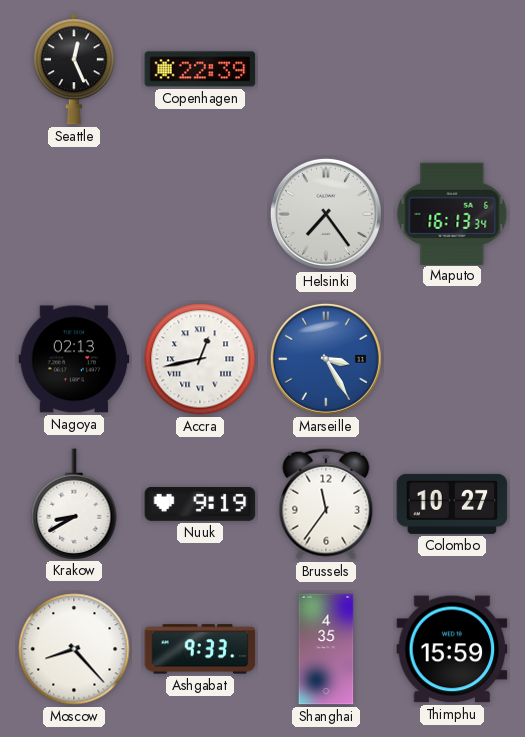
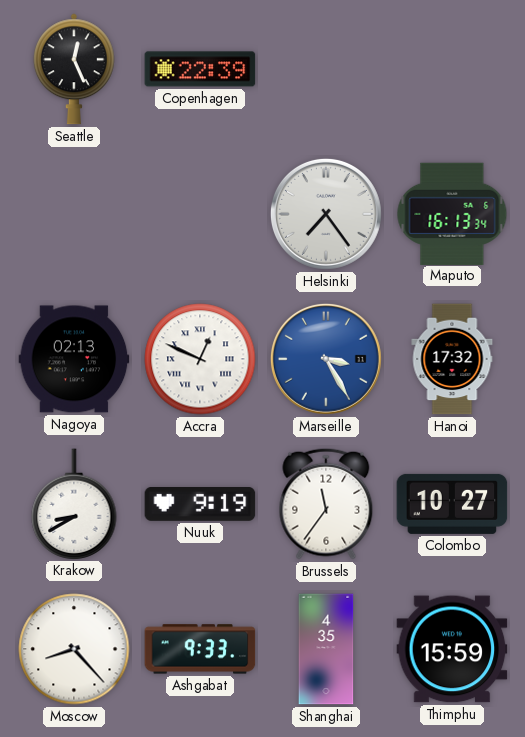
Accra: 12:43 -> 12:49 (200, 359)
Hanoi: none -> 17:32 (452, 359)
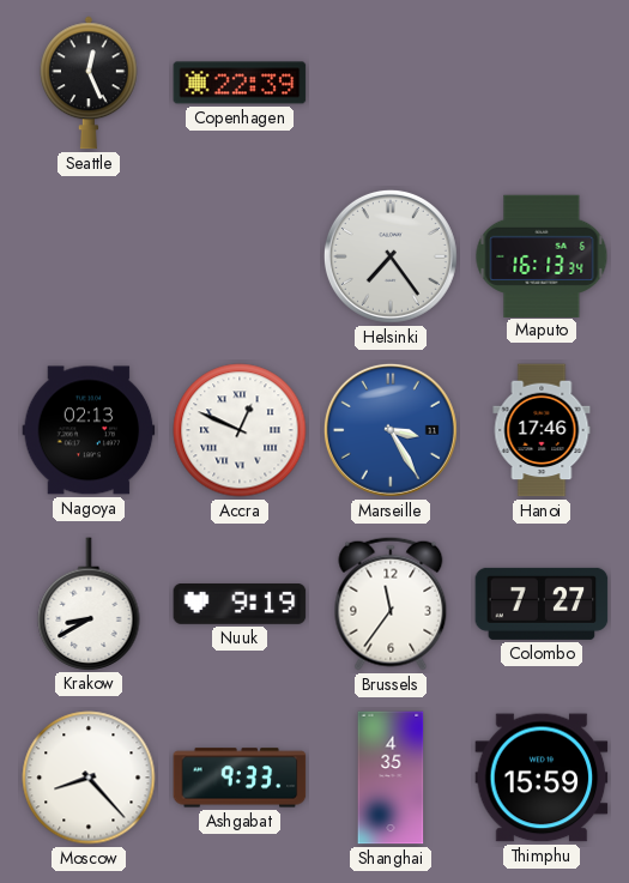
Hanoi: 17:32 -> 17:46 (542, 430)
Colombo: 10:27 -> 7:27 (542, 604)
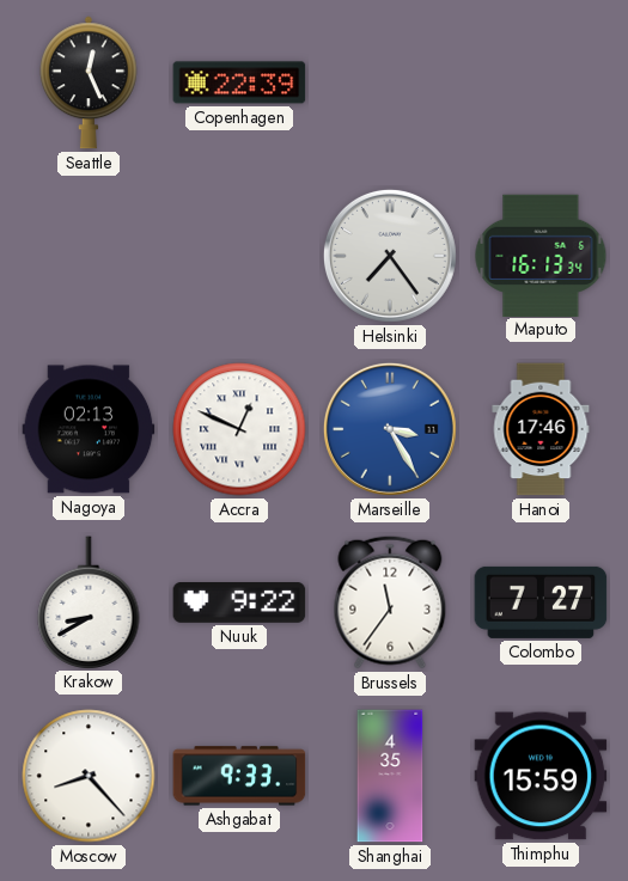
Nuuk: 9:19 -> 9:22 (239, 604)
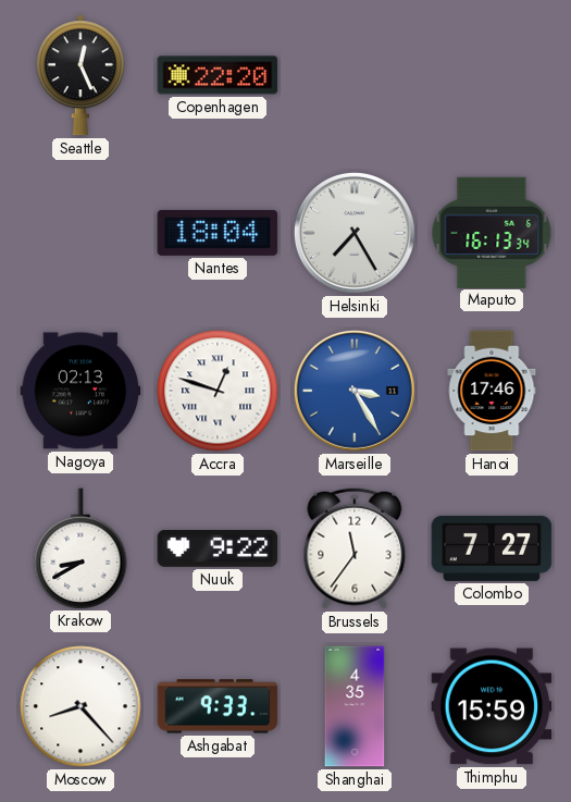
Copenhagen: 22:39 -> 22:20 (218, 75)
Nantes: none -> 18:04 (218, 233)
Helsinki: 7:24 -> 7:25 (355, 233)
Accra: 12:49 -> 12:48 (218, 391)
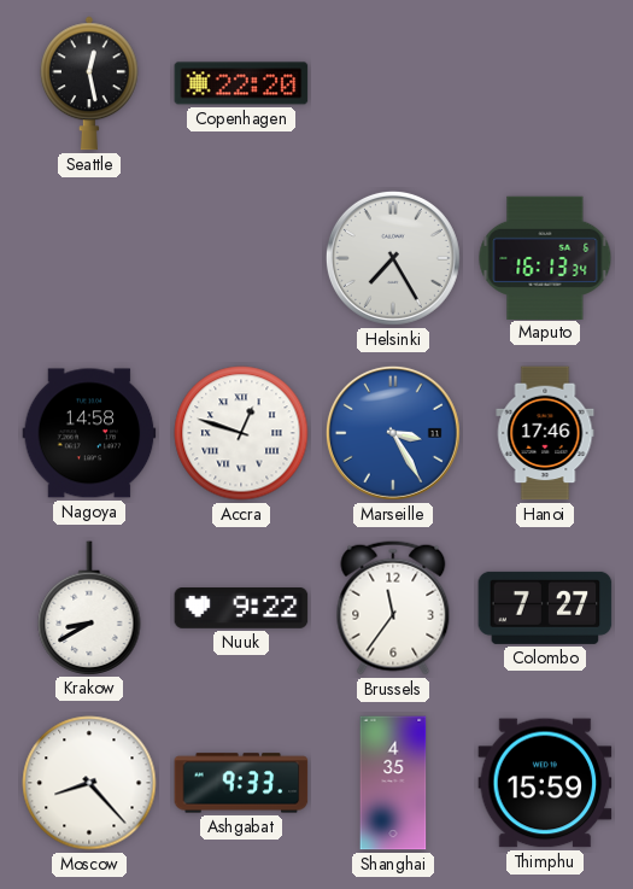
Seattle: 12:26 -> 12:28 (89, 83)
Nantes: 18:04 -> none (218, 233)
Nagoya: 02:13 -> 14:58 (89, 433)
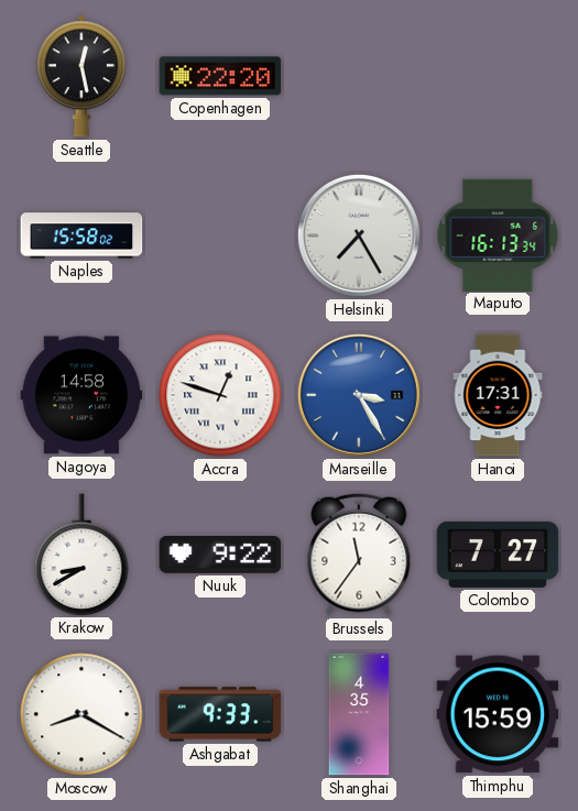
Naples: none -> 15:58 (81, 235)
Hanoi: 17:46 -> 17:31 (498, 395)
Moscow: 8:23 -> 8:20 (81, 714)
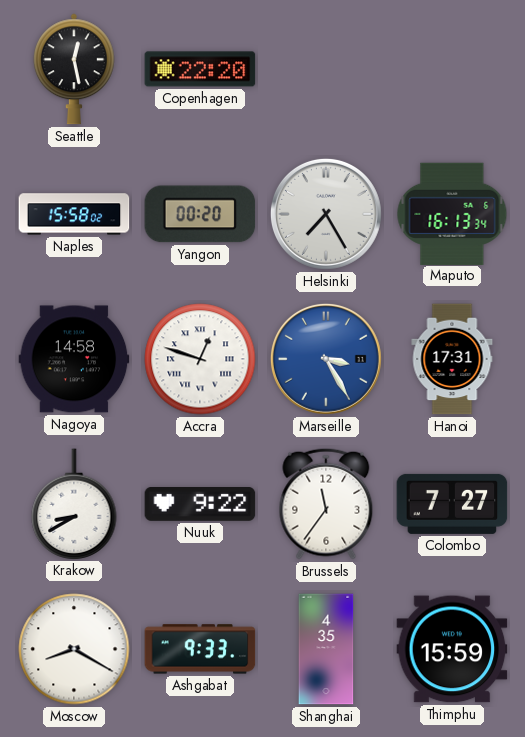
Yangon: none -> 00:20 (200, 214)
